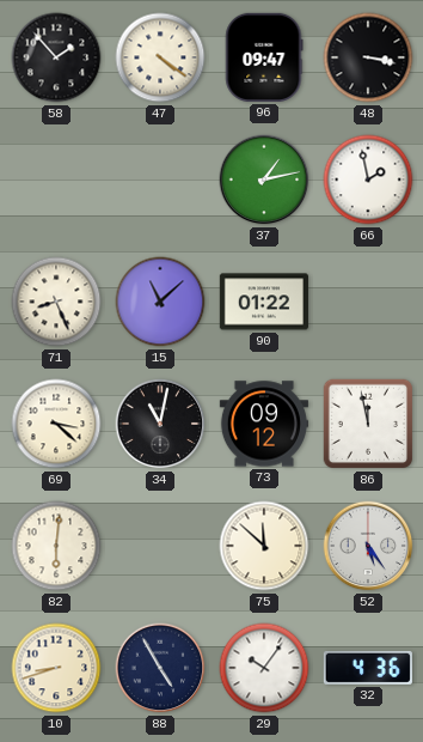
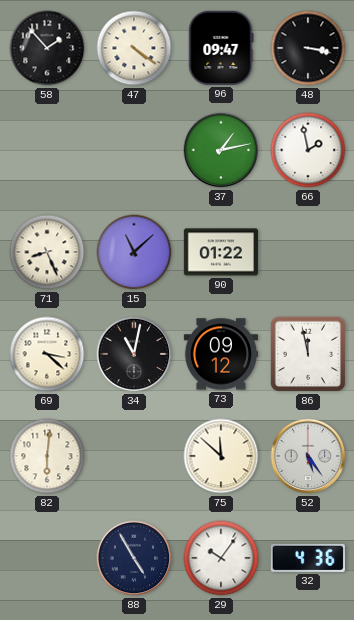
10: 8:42 -> none (56, 668)
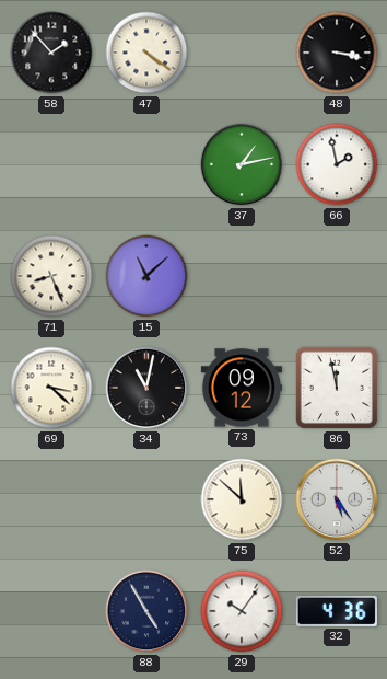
96: 09:47 -> none (221, 48)
90: 01:22 -> none (221, 252)
82: 6:01 -> none (47, 456)
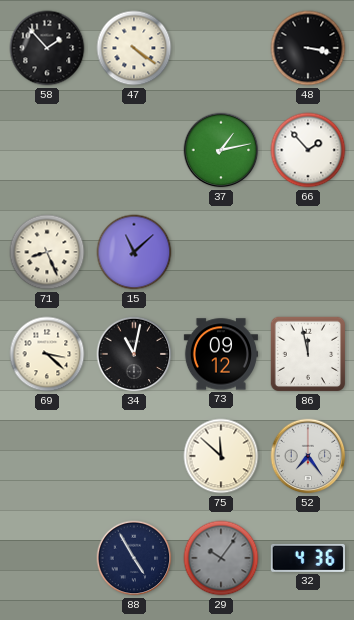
66: 1:58 -> 1:53 (308, 150)
52: 5:24 -> 7:24 (308, 456)
29 dial: white -> grey (221, 558)
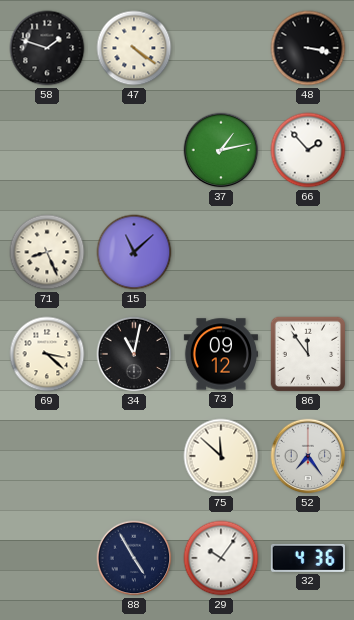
58: 1:53 -> 1:48 (47, 48)
86: 11:58 -> 11:54 (308, 354)
29 dial: grey -> white (221, 558)
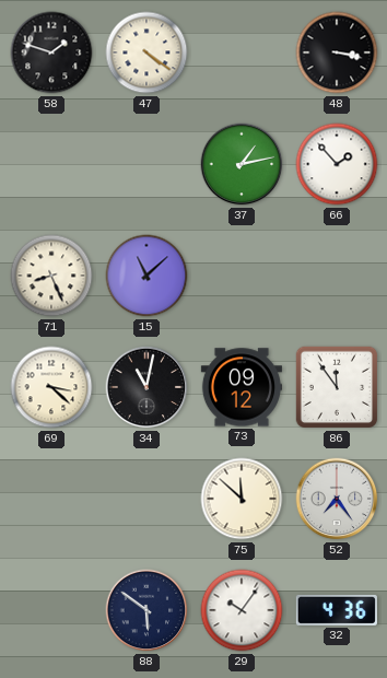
88: 4:55 -> 5:51 (146, 610)
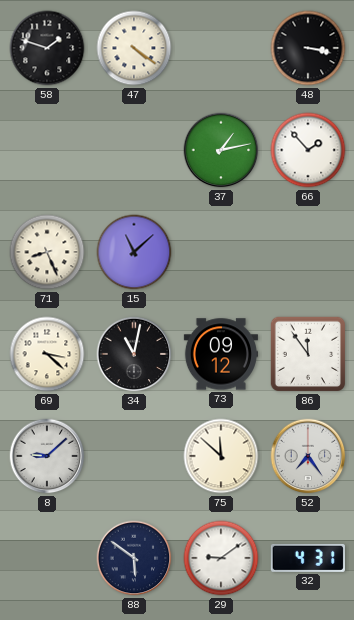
8: none -> 9:08 (47, 456)
29: 10:06 -> 9:09 (221, 558)
32: 4:36 -> 4:31 (308, 558)
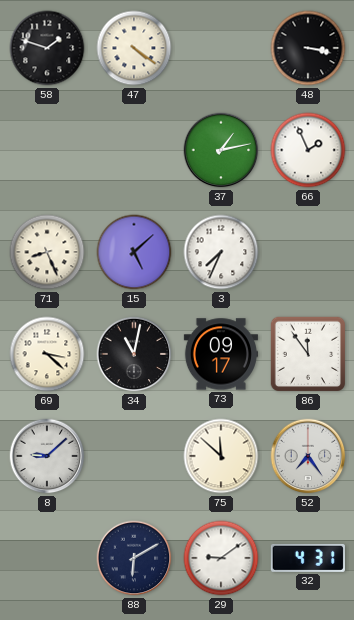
66: 1:53 -> 1:56 (308, 150)
15: 11:08 -> 5:08 (134, 252)
3: none -> 7:34 (221, 252)
73: 09:12 -> 09:17 (221, 354)
88: 5:51 -> 6:10 (134, 558)
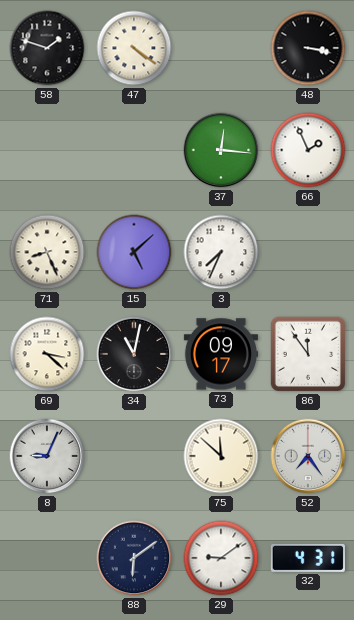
37: 1:13 -> 12:16 (221, 150)
8: 9:08 -> 9:04 (47, 456)
88: 6:10 -> 6:09 (134, 558)
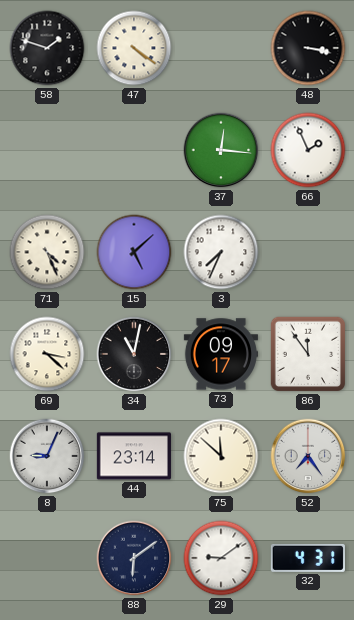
71: 8:26 -> 4:26 (47, 252)
44: none -> 23:14 (134, 456)
